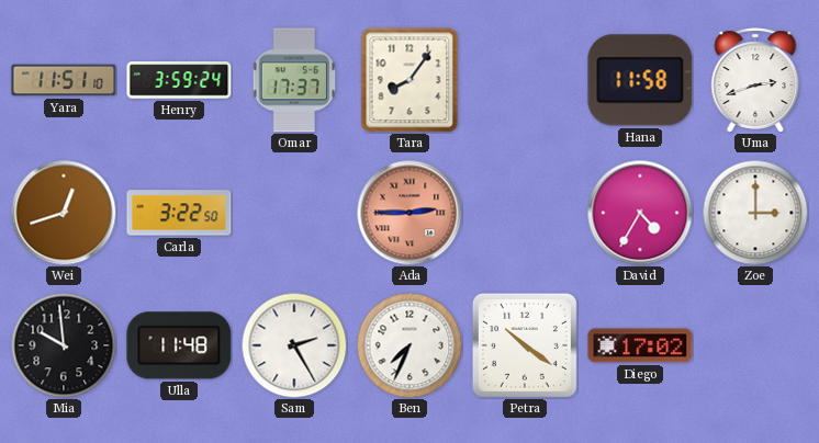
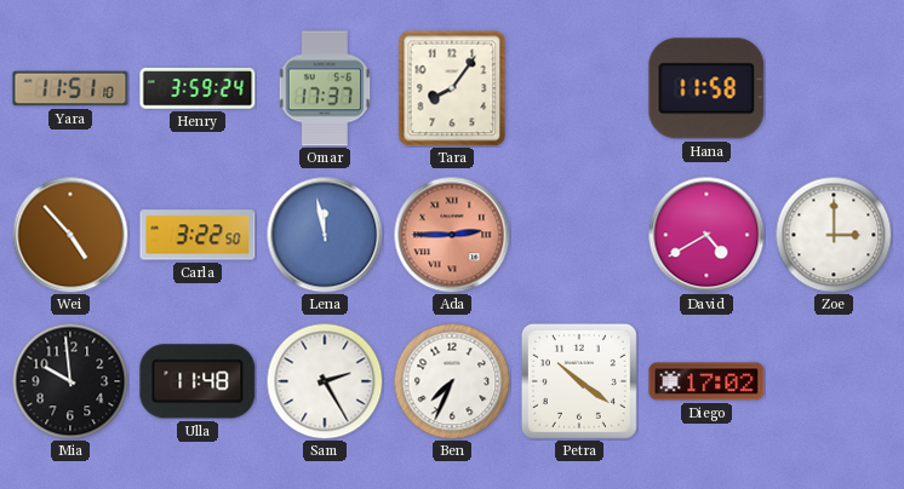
Uma: 2:42 -> none (755, 80)
Wei: 12:42 -> 4:53 (70, 235)
Lena: none -> 11:58 (325, 235)
David: 4:35 -> 4:40 (706, 235)
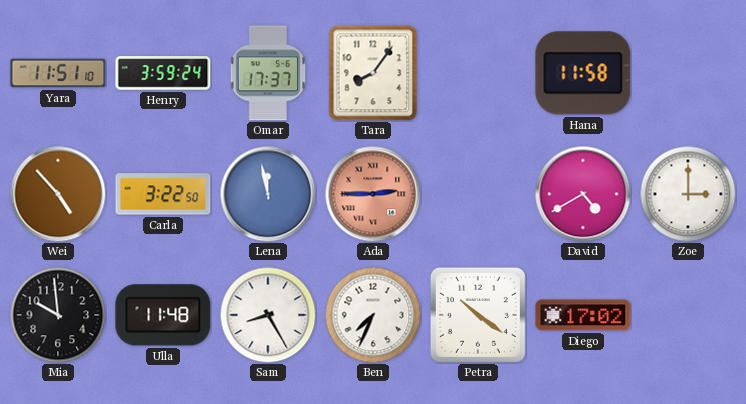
Sam: 2:25 -> 8:25 (268, 315)
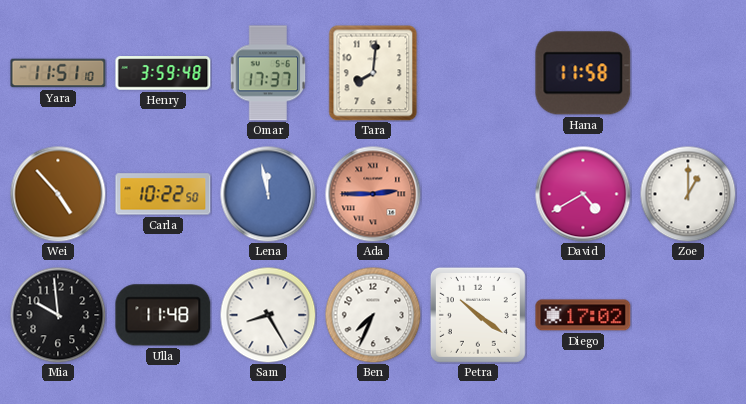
Henry: 3:59:24 -> 3:59:48 (163, 73)
Tara: 8:06 -> 8:01 (373, 73)
Carla: 3:22 -> 10:22 (163, 194)
Zoe: 3:00 -> 1:00 (688, 194)
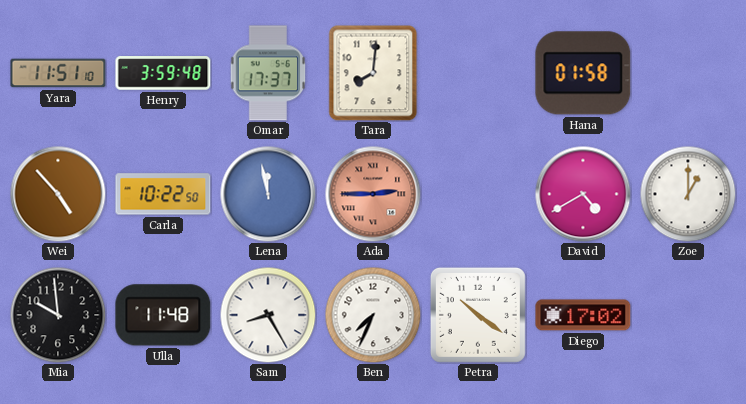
Hana: 11:58 -> 01:58 (583, 73)
